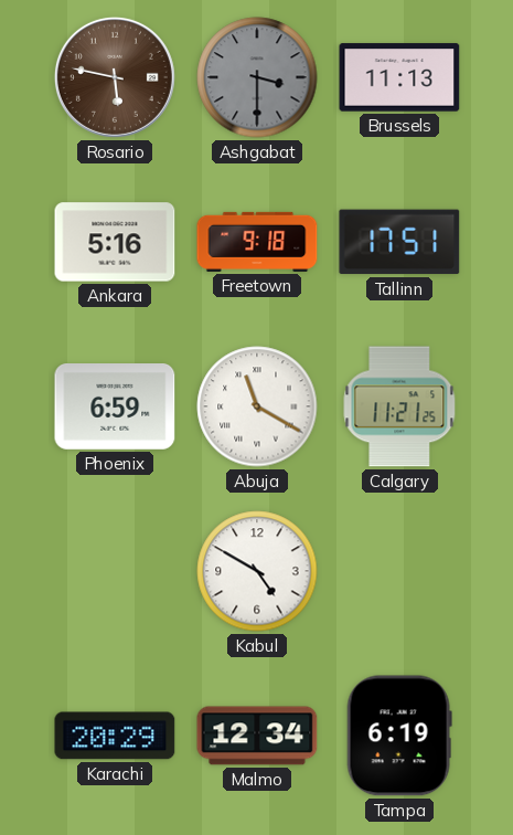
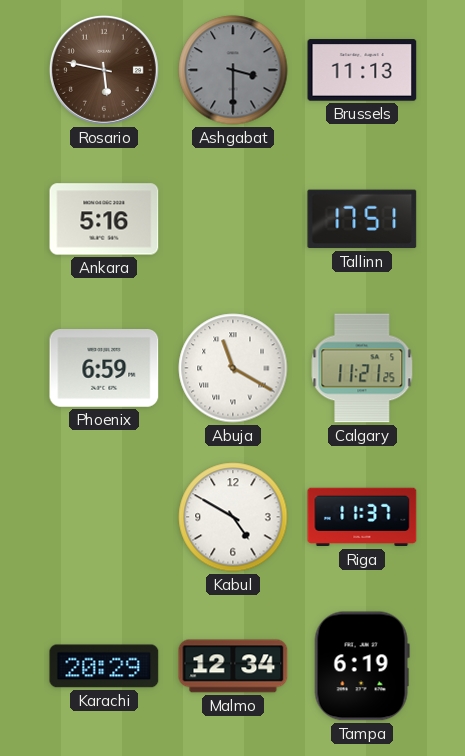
Freetown: 9:18 -> none (257, 242)
Riga: none -> 11:37 (362, 517)
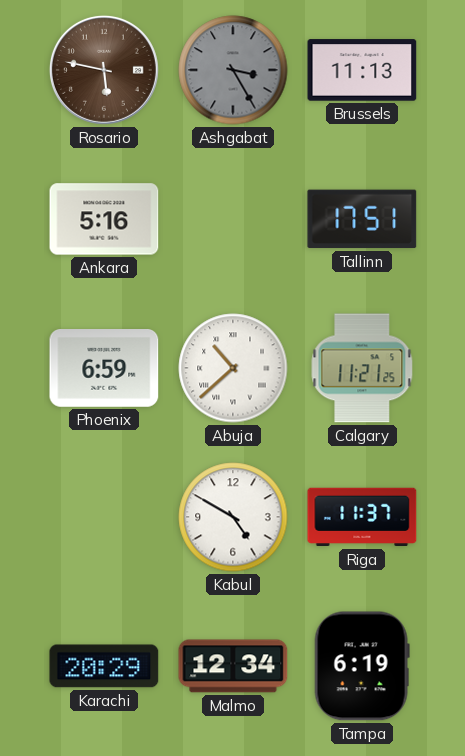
Ashgabat: 3:30 -> 3:25 (233, 70)
Abuja: 11:20 -> 10:38 (233, 368)
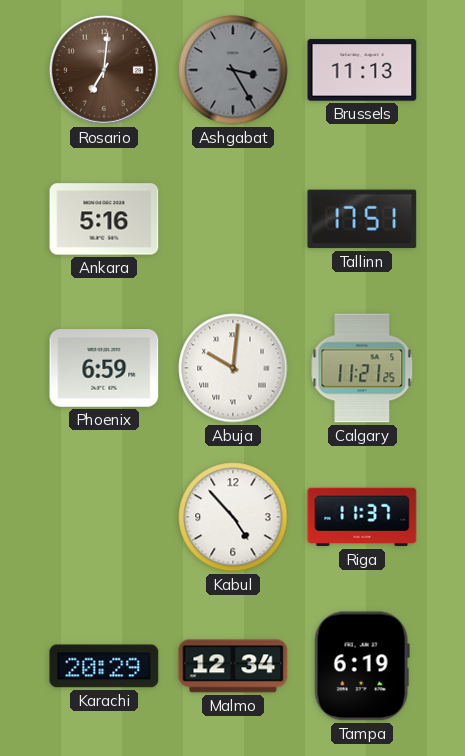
Rosario: 5:47 -> 7:01 (104, 70)
Abuja: 10:38 -> 10:01 (233, 368)
Kabul: 4:50 -> 4:53 (233, 517)
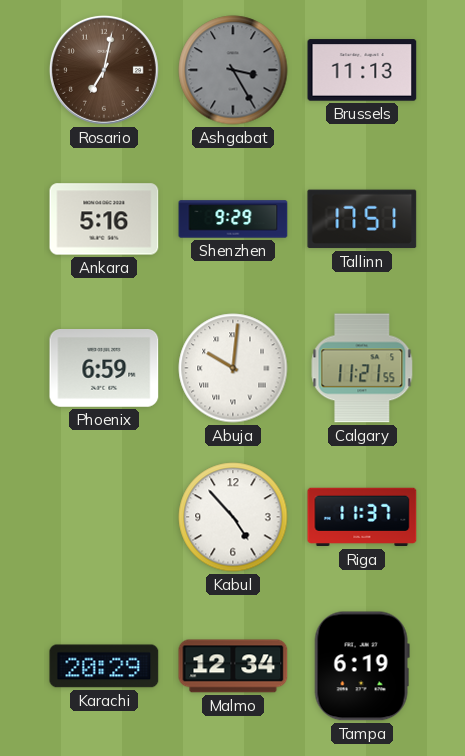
Rosario: 7:01 -> 7:02 (104, 70)
Shenzhen: none -> 9:29 (233, 219)
Calgary: 11:21:25 -> 11:21:55 (362, 368)
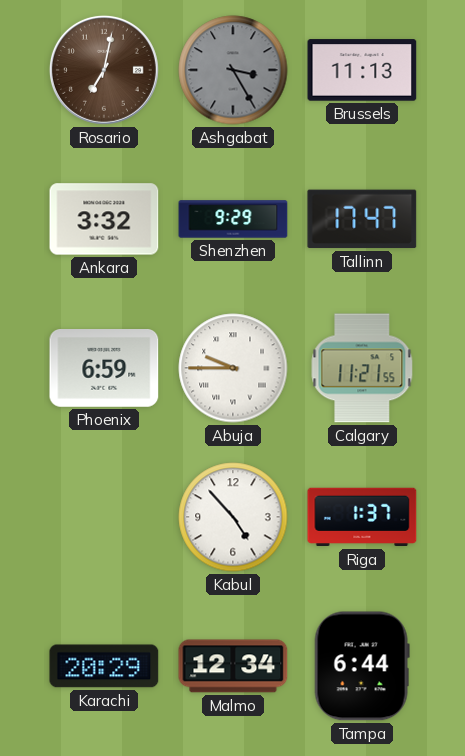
Ankara: 5:16 -> 3:32 (104, 219)
Tallinn: 17:51 -> 17:47 (362, 219)
Abuja: 10:01 -> 9:45 (233, 368)
Riga: 11:37 -> 1:37 (362, 517)
Tampa: 6:19 -> 6:44 (362, 666)
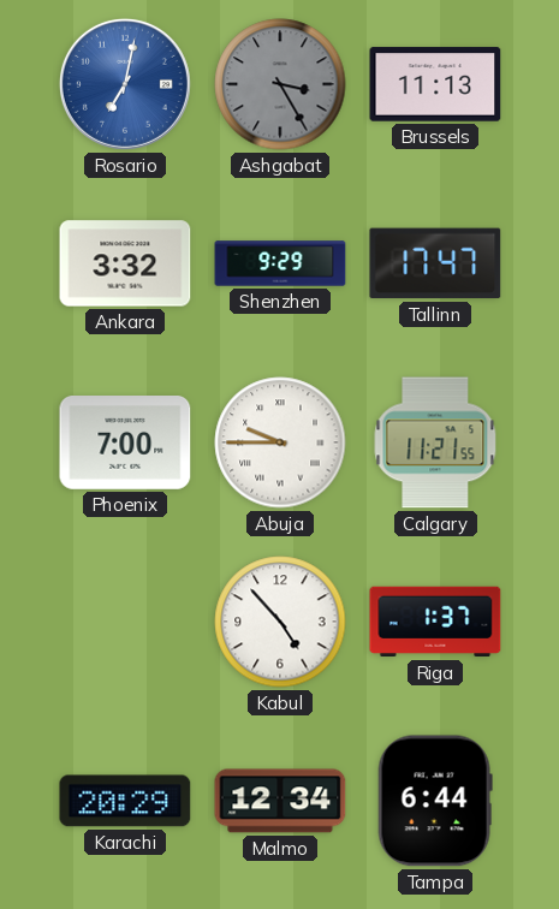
Rosario dial: brown -> blue (125, 84)
Phoenix: 6:59 -> 7:00 (125, 444)
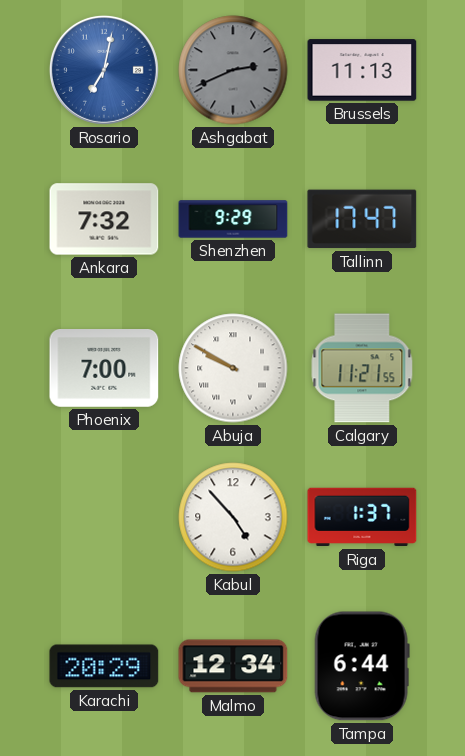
Ashgabat: 3:25 -> 2:41 (233, 70)
Ankara: 3:32 -> 7:32 (104, 219)
Abuja: 9:45 -> 9:50 (233, 368)
